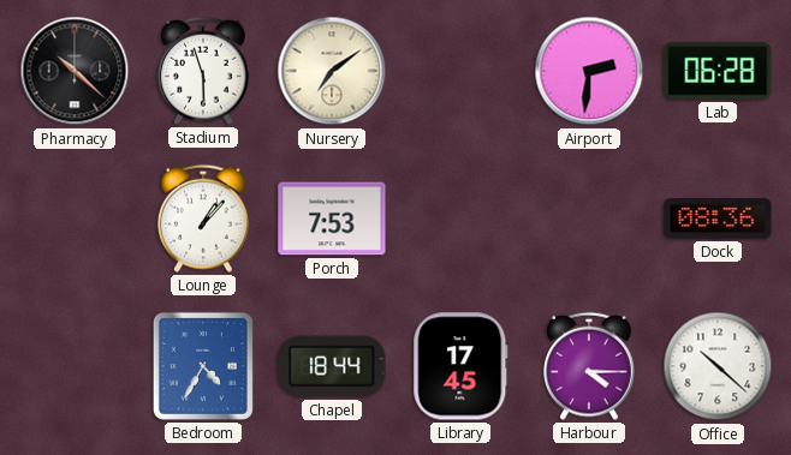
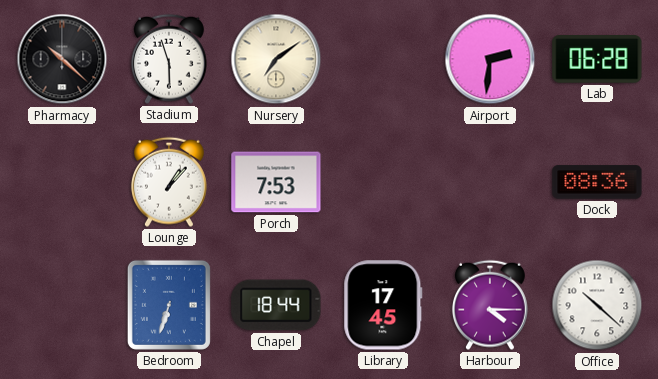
Bedroom: 4:35 -> 6:33 (169, 305)
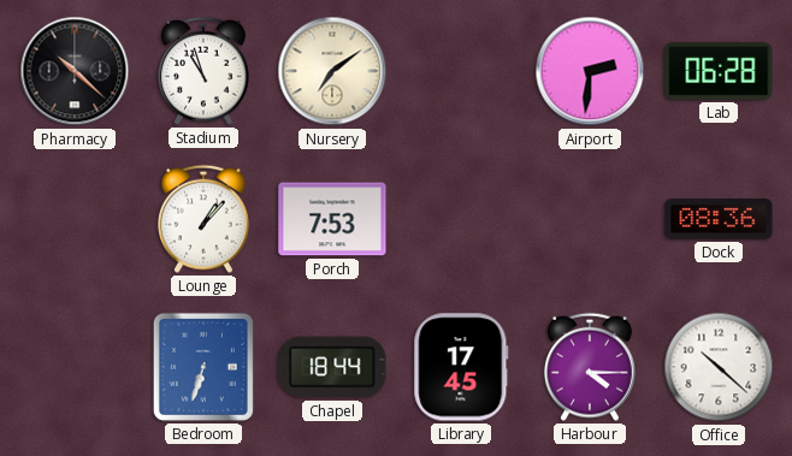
Stadium: 5:57 -> 10:57 (203, 71)
